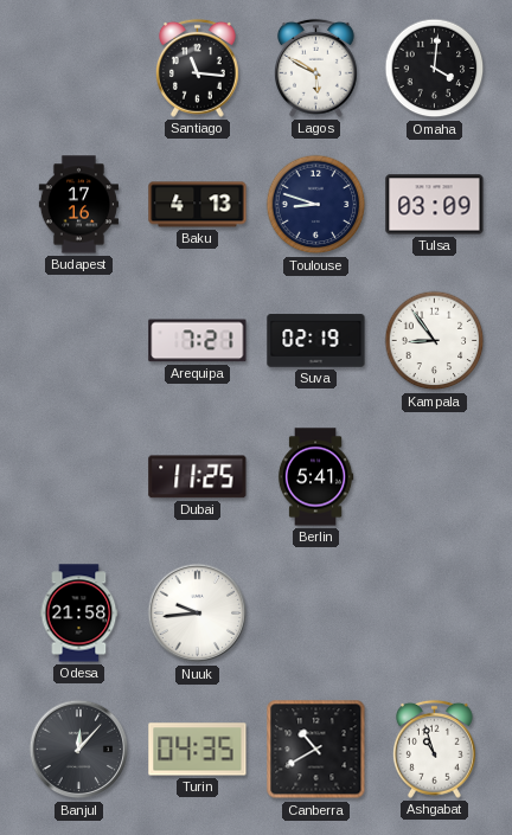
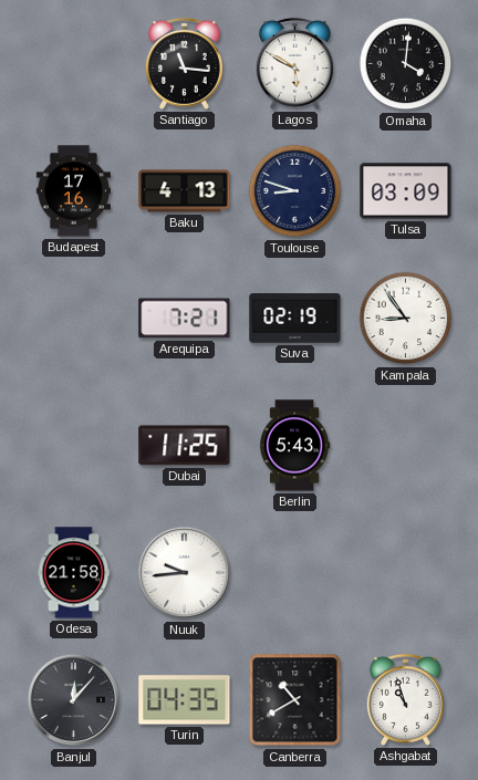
Berlin: 5:41 -> 5:43 (294, 446)
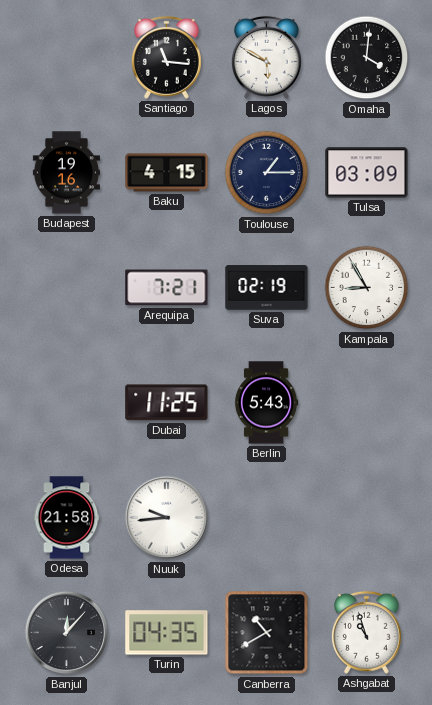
Budapest: 17:16 -> 19:16 (66, 173)
Baku: 4:13 -> 4:15 (167, 173)
Toulouse: 8:48 -> 1:15 (267, 173)
Kampala: 8:54 -> 8:55 (367, 288)
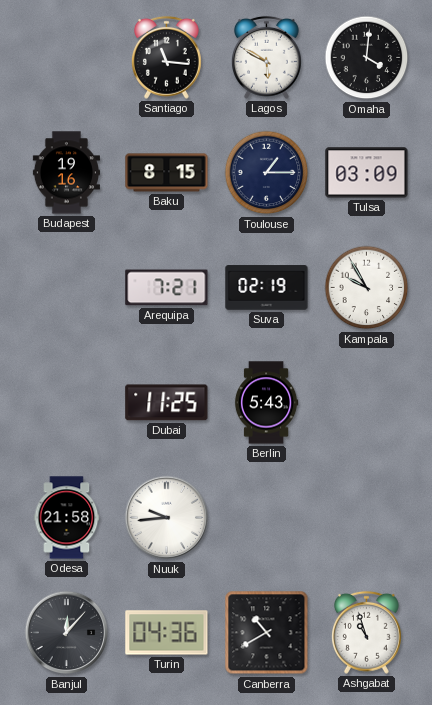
Baku: 4:15 -> 8:15 (167, 173)
Kampala: 8:55 -> 9:55 (367, 288)
Turin: 04:35 -> 04:36 (167, 633)
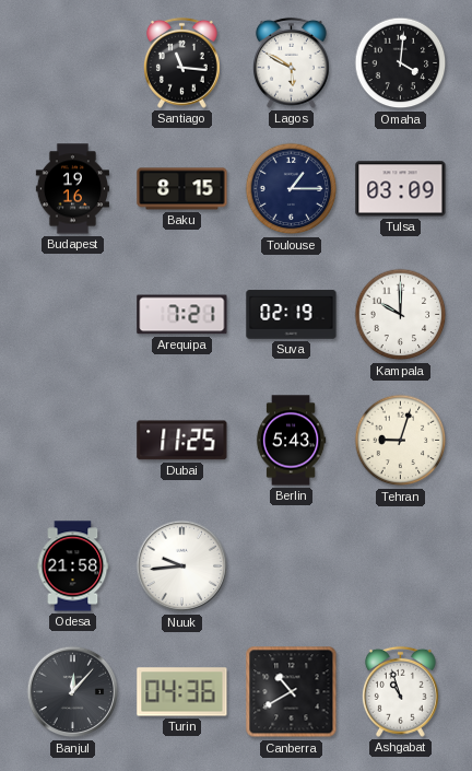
Kampala: 9:55 -> 10:00 (401, 315)
Tehran: none -> 9:03 (401, 441)
